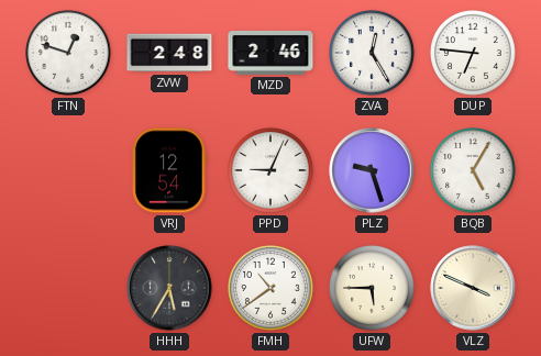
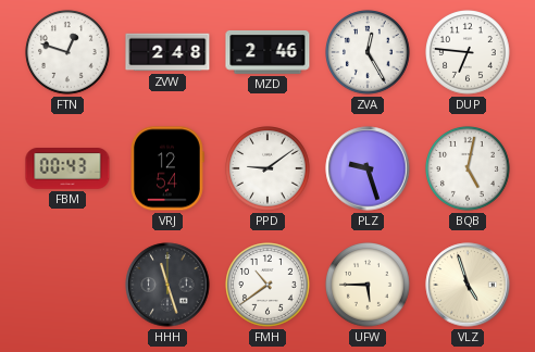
FBM: none -> 00:43 (67, 169)
PPD: 9:04 -> 9:09 (269, 169)
BQB: 5:05 -> 5:02 (469, 169)
HHH: 5:35 -> 11:27 (167, 285)
VLZ: 3:49 -> 4:57 (468, 285)
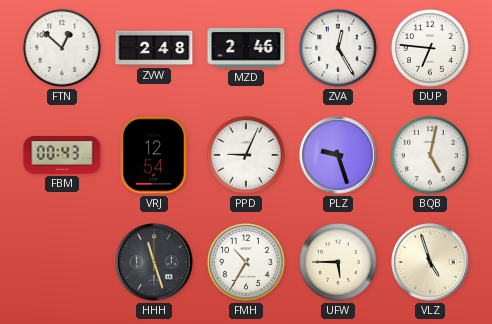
FTN: 12:48 -> 12:52 (63, 49)
PPD: 9:09 -> 9:04 (247, 156)
FMH: 10:39 -> 10:35 (247, 263)
